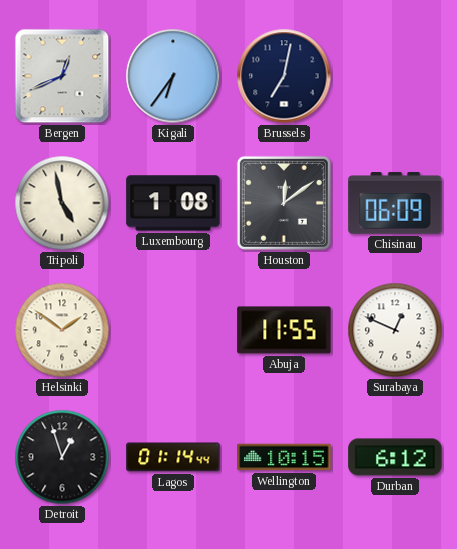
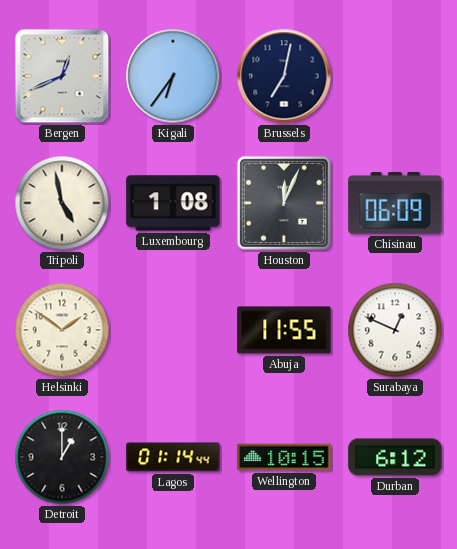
Houston: 12:09 -> 12:04 (284, 203)
Detroit: 12:57 -> 1:00 (62, 457)
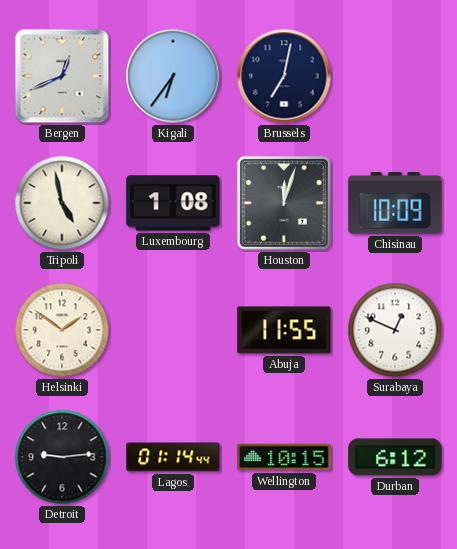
Houston: 12:04 -> 12:03 (284, 203)
Chisinau: 06:09 -> 10:09 (395, 203)
Detroit: 1:00 -> 9:14 (62, 457)
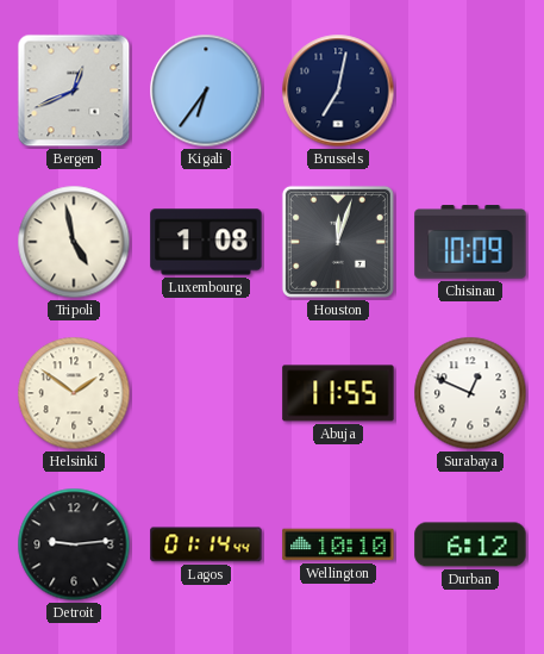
Wellington: 10:15 -> 10:10 (338, 544)
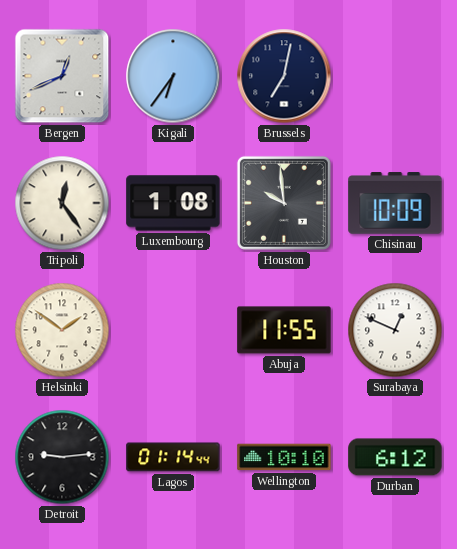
Tripoli: 4:58 -> 12:24 (62, 203)
Houston: 12:03 -> 9:59 (284, 203)
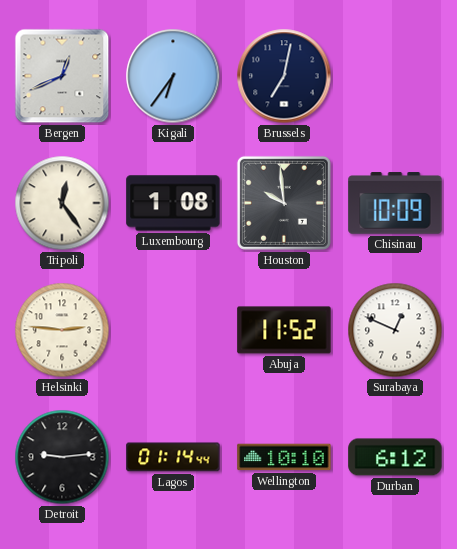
Helsinki: 1:51 -> 2:46 (62, 330)
Abuja: 11:55 -> 11:52 (284, 330)
